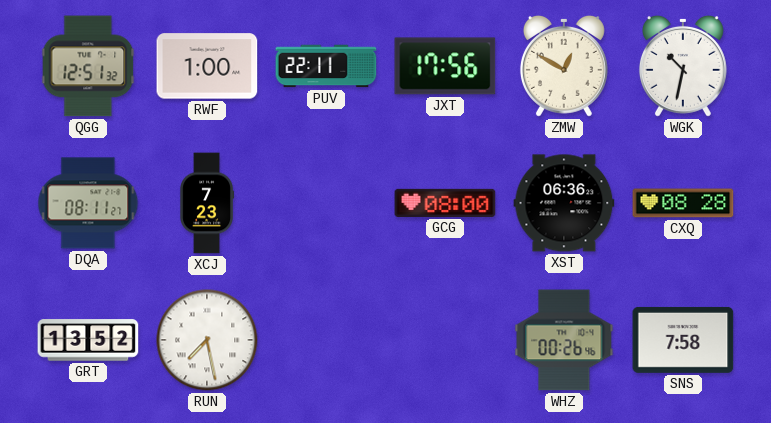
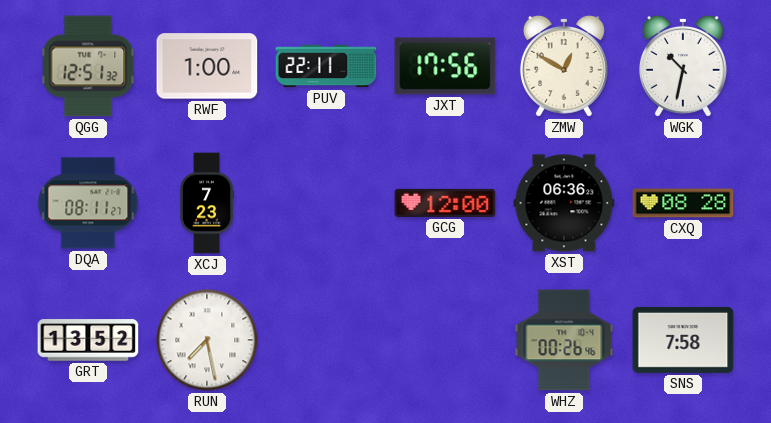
GCG: 08:00 -> 12:00 (445, 203)
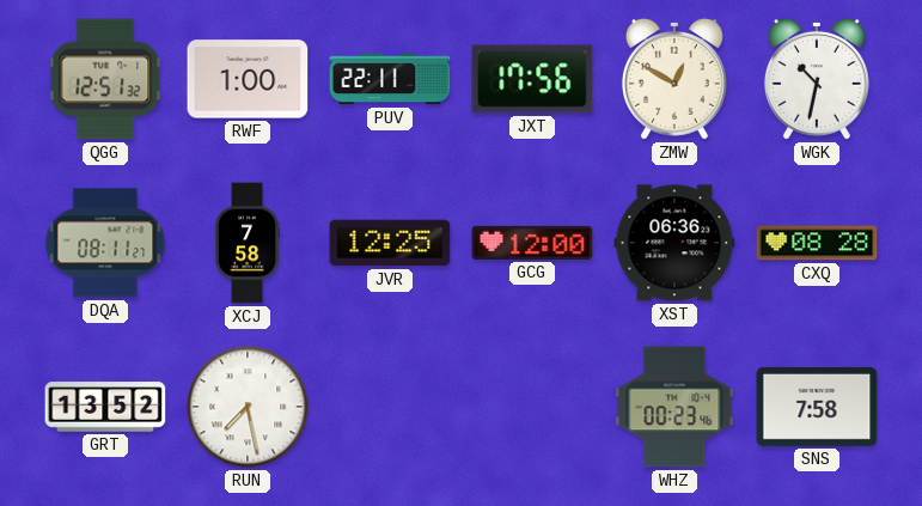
XCJ: 7:23 -> 7:58 (246, 243)
JVR: none -> 12:25 (390, 243)
WHZ: 00:26 -> 00:23 (674, 407)
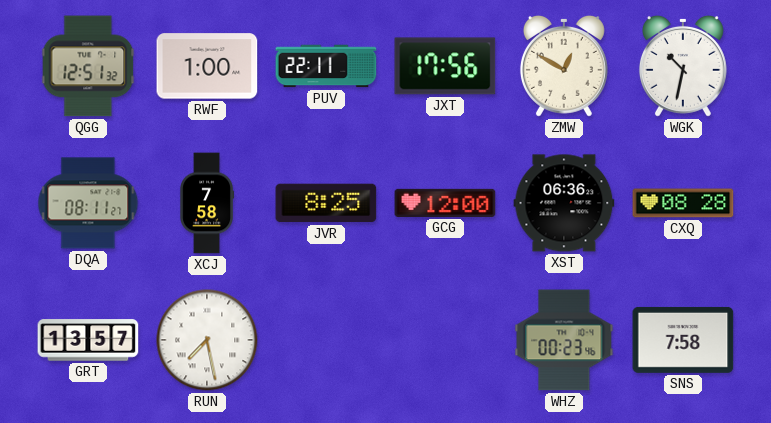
JVR: 12:25 -> 8:25 (326, 203)
GRT: 13:52 -> 13:57 (88, 340)
